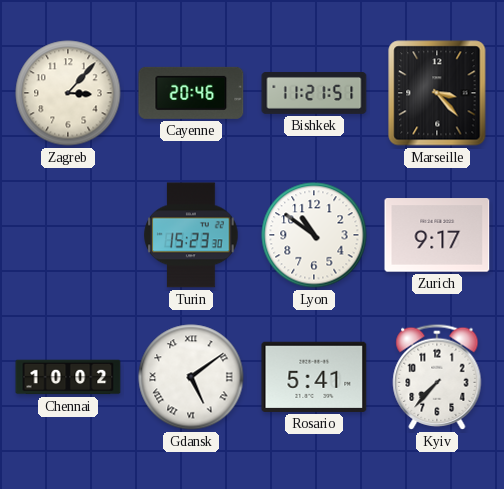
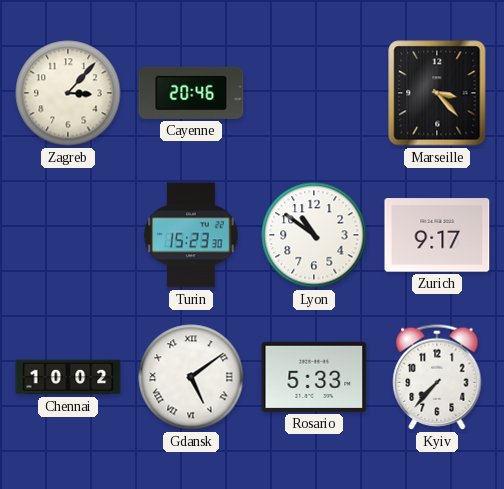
Bishkek: 11:21 -> none (314, 94)
Rosario: 5:41 -> 5:33 (314, 377)
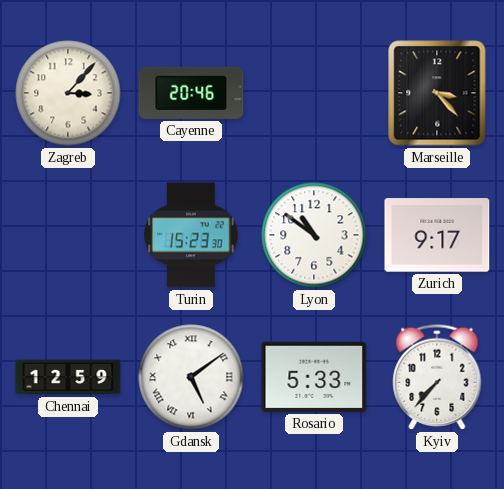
Chennai: 10:02 -> 12:59 (68, 377)
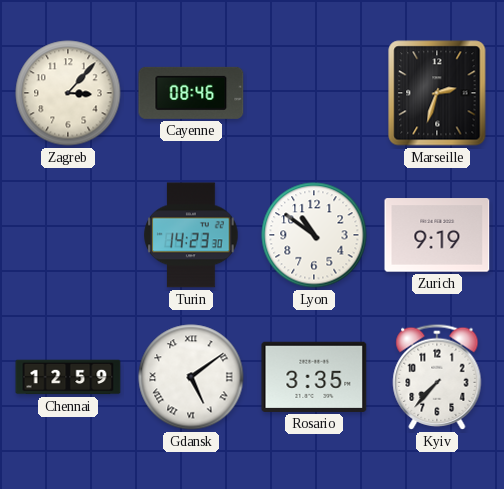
Cayenne: 20:46 -> 08:46 (191, 93)
Marseille: 3:23 -> 2:33 (437, 93)
Turin: 15:23 -> 14:23 (191, 235)
Zurich: 9:17 -> 9:19 (437, 235)
Rosario: 5:33 -> 3:35 (314, 377)
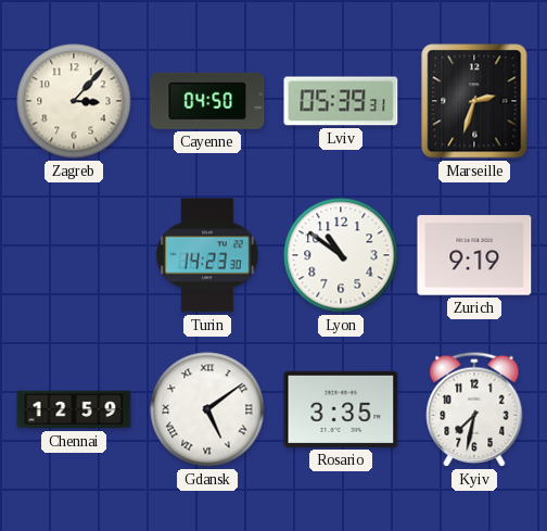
Cayenne: 08:46 -> 04:50 (207, 101)
Lviv: none -> 05:39 (341, 101)
Kyiv: 7:37 -> 7:32 (474, 409)
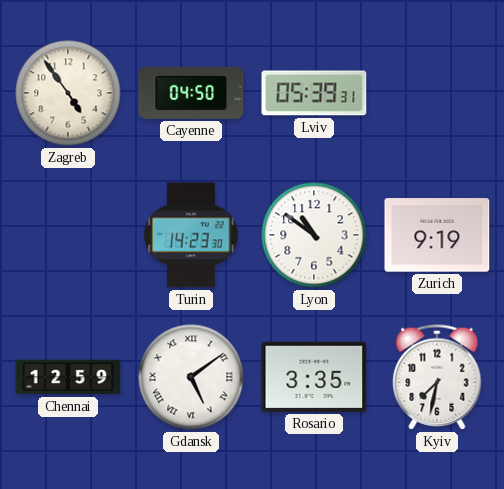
Zagreb: 3:07 -> 4:54 (68, 93)
Marseille: 2:33 -> none (474, 101)
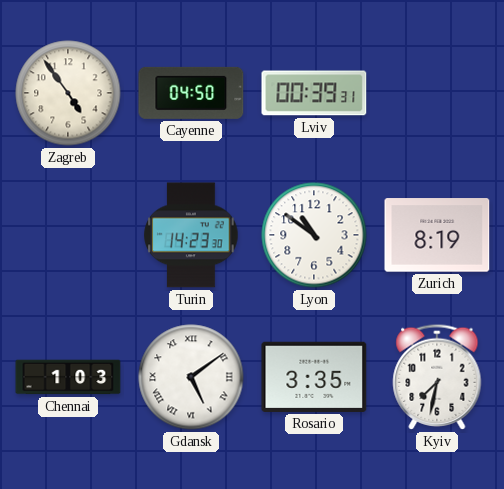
Lviv: 05:39 -> 00:39 (314, 93)
Zurich: 9:19 -> 8:19 (437, 235)
Chennai: 12:59 -> 1:03 (68, 377)
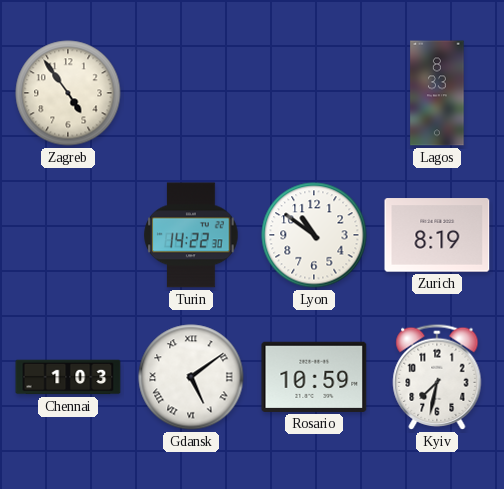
Cayenne: 04:50 -> none (191, 93)
Lviv: 00:39 -> none (314, 93)
Lagos: none -> 8:33 (437, 93)
Turin: 14:23 -> 14:22 (191, 235)
Rosario: 3:35 -> 10:59 (314, 377)
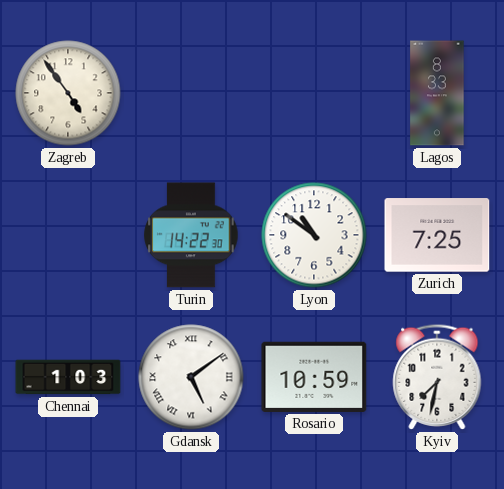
Zurich: 8:19 -> 7:25 (437, 235)
